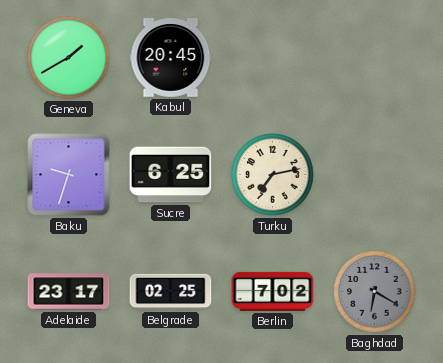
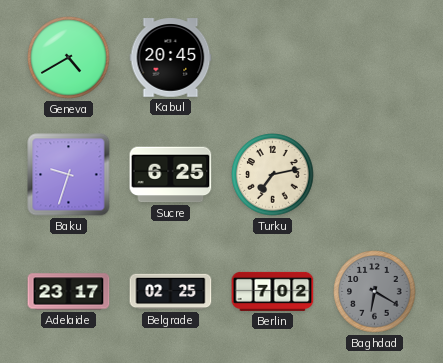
Geneva: 1:40 -> 4:40 (69, 58)
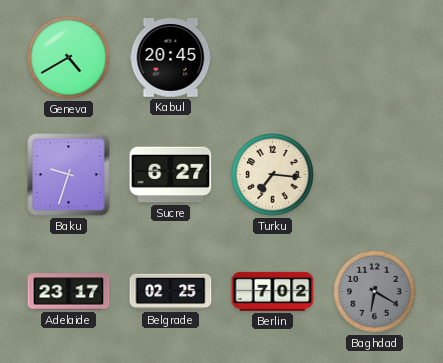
Sucre: 6:25 -> 6:27 (171, 175)
Turku: 7:13 -> 7:16 (273, 175)
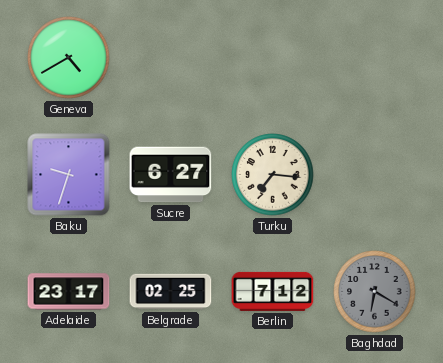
Kabul: 20:45 -> none (171, 58)
Berlin: 7:02 -> 7:12 (273, 291)
